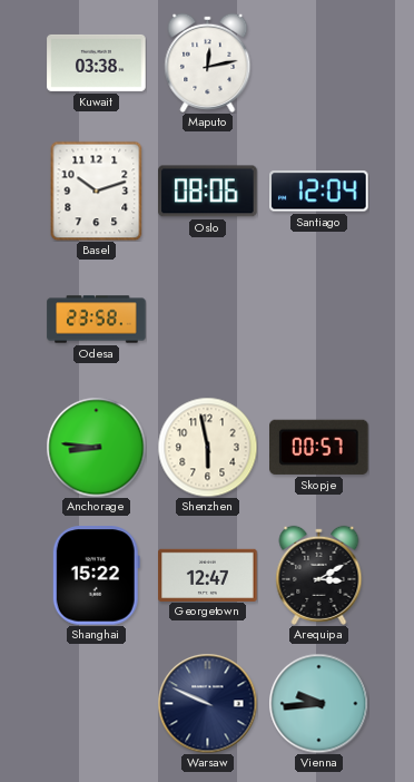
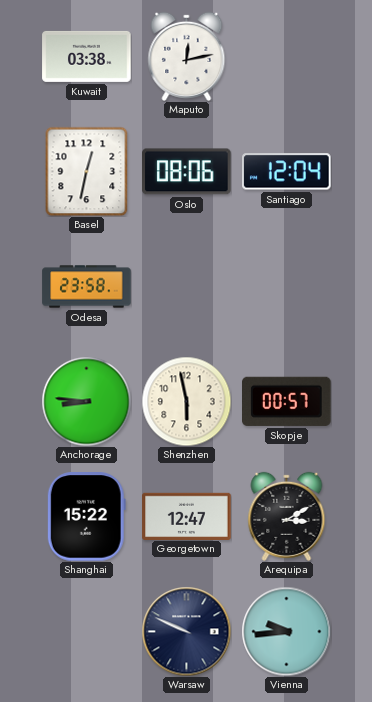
Basel: 10:12 -> 12:32 (87, 171)
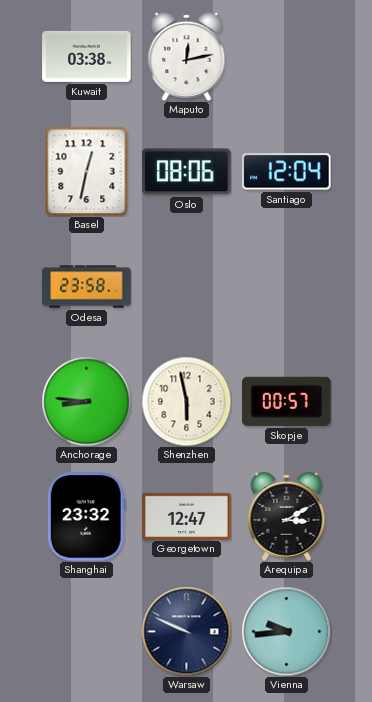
Shanghai: 15:22 -> 23:32 (86, 517)
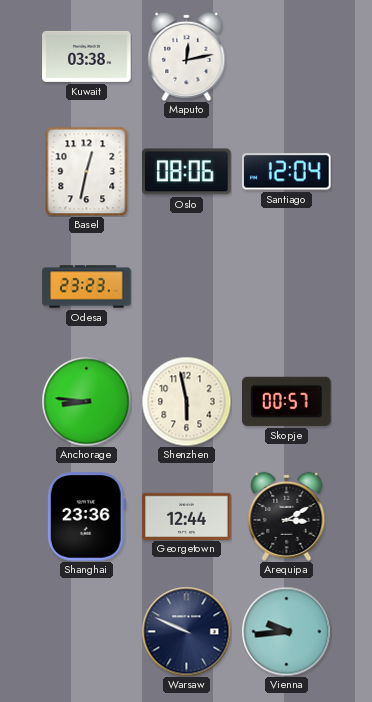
Odesa: 23:58 -> 23:23 (87, 287)
Shanghai: 23:32 -> 23:36 (86, 517)
Georgetown: 12:47 -> 12:44 (187, 516)
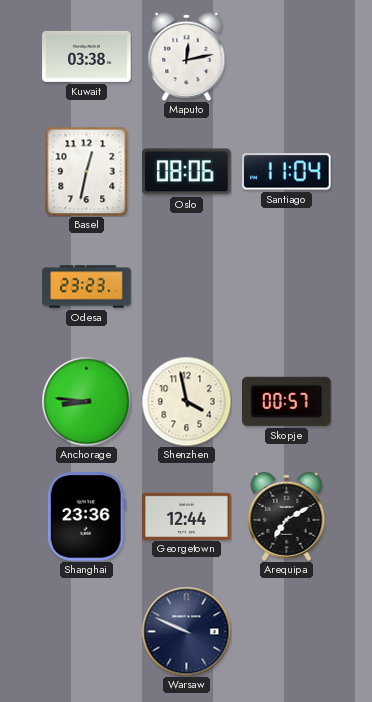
Santiago: 12:04 -> 11:04 (287, 172)
Shenzhen: 5:58 -> 3:58 (186, 401)
Arequipa: 3:10 -> 7:10 (287, 516)
Vienna: 9:44 -> none (286, 631)
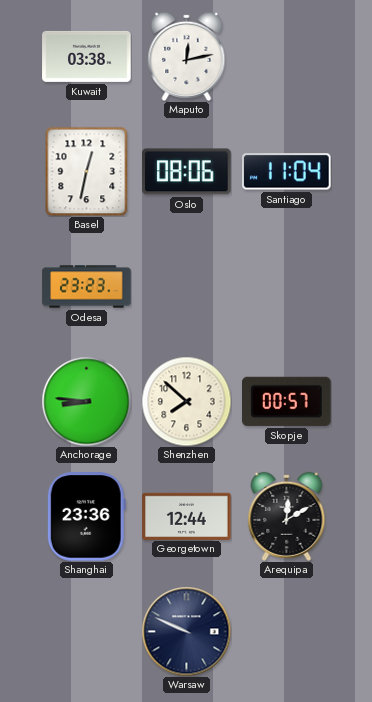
Shenzhen: 3:58 -> 7:52 (186, 401)
Arequipa: 7:10 -> 12:10 (287, 516)
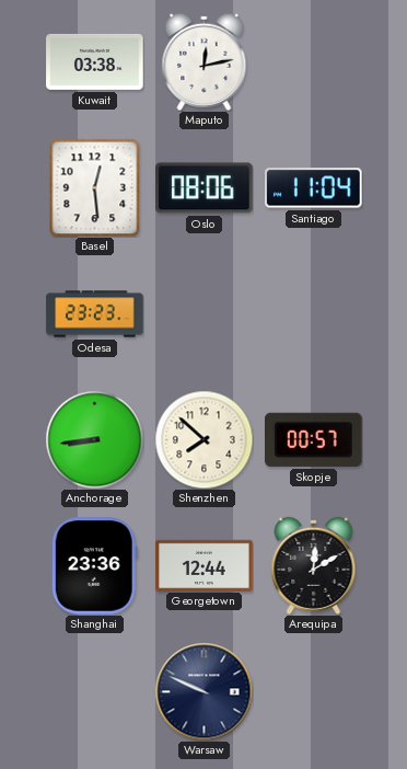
Basel: 12:32 -> 12:29 (95, 187)
Anchorage: 8:46 -> 8:44 (94, 439)
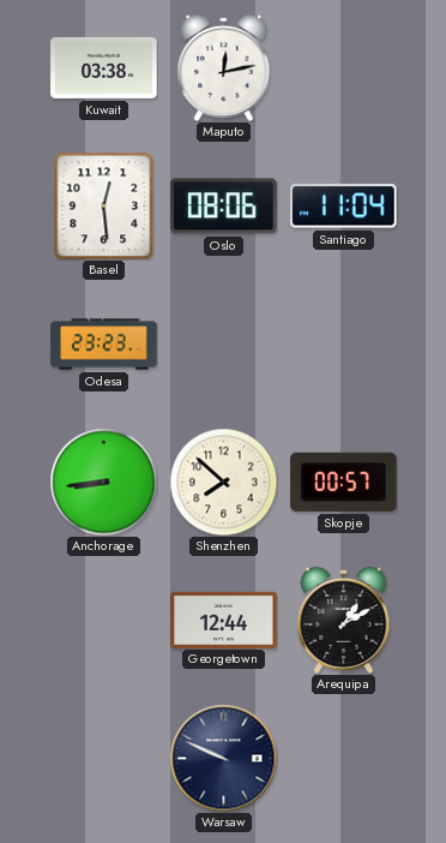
Shanghai: 23:36 -> none (94, 566)
Arequipa: 12:10 -> 1:10 (344, 620)
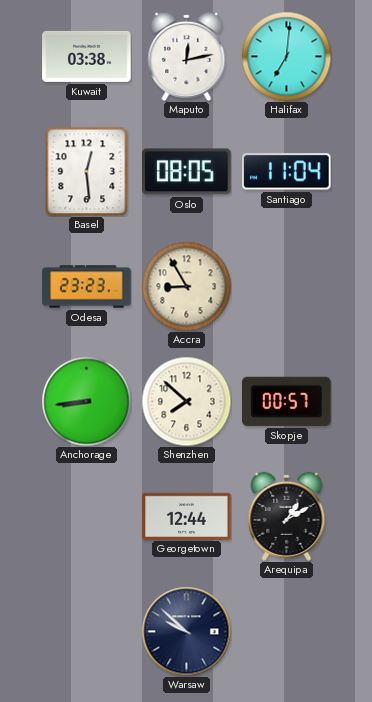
Halifax: none -> 7:01 (286, 56)
Oslo: 08:06 -> 08:05 (187, 172)
Accra: none -> 8:55 (186, 286)
Warsaw: 9:49 -> 9:52 (186, 631)
